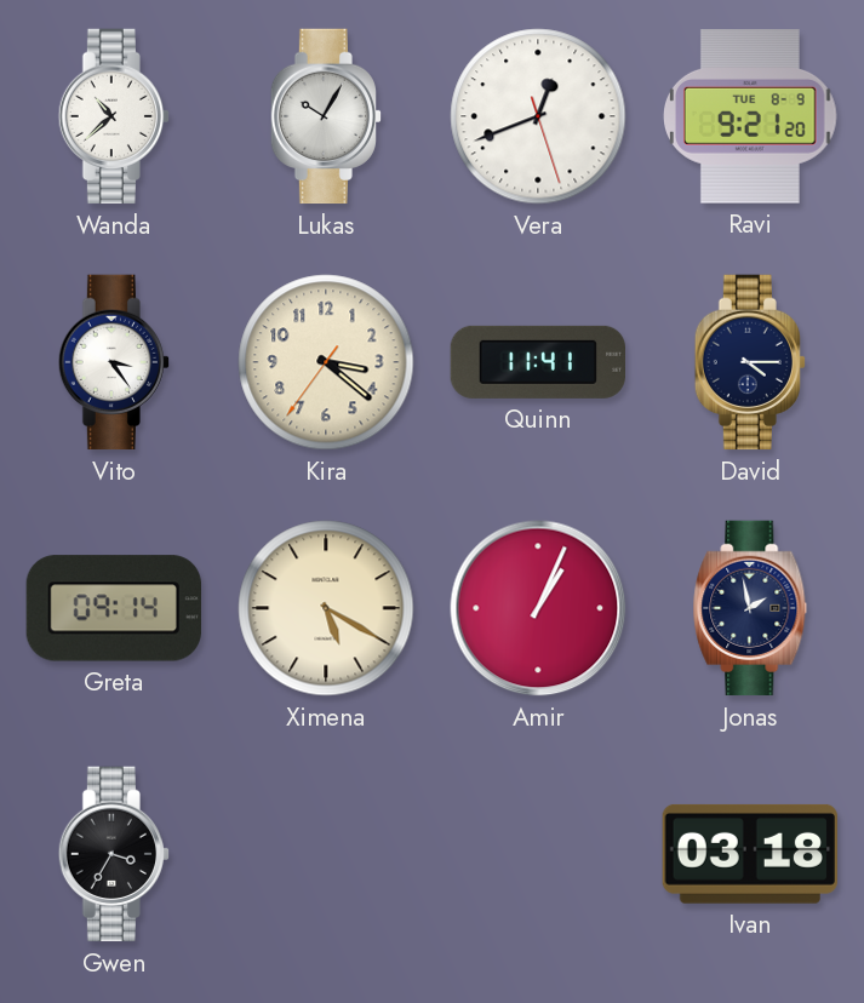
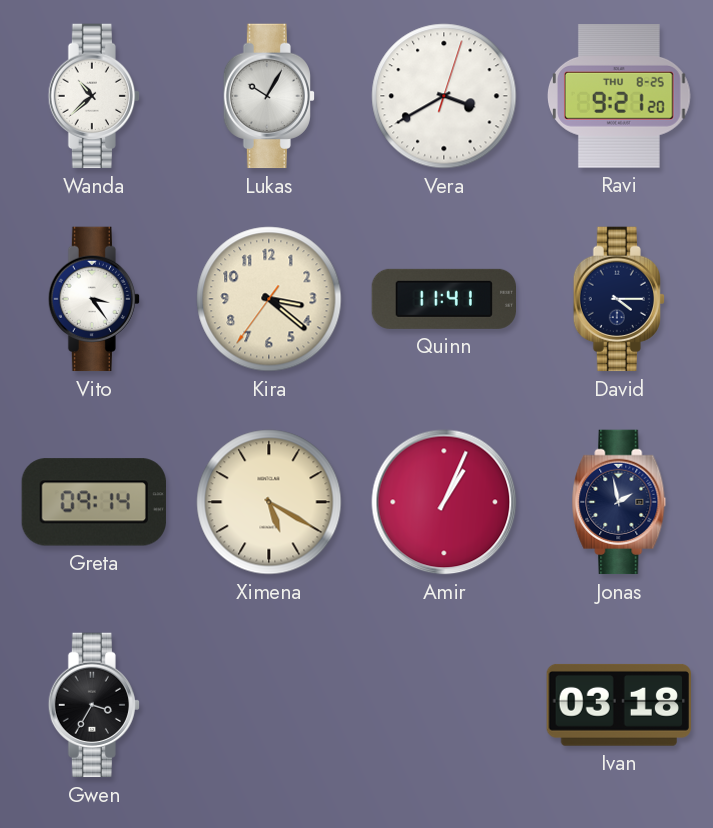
Vera: 12:41 -> 3:40 (444, 96)
Ravi date: TUE 8-9 -> THU 8-25 (620, 97)
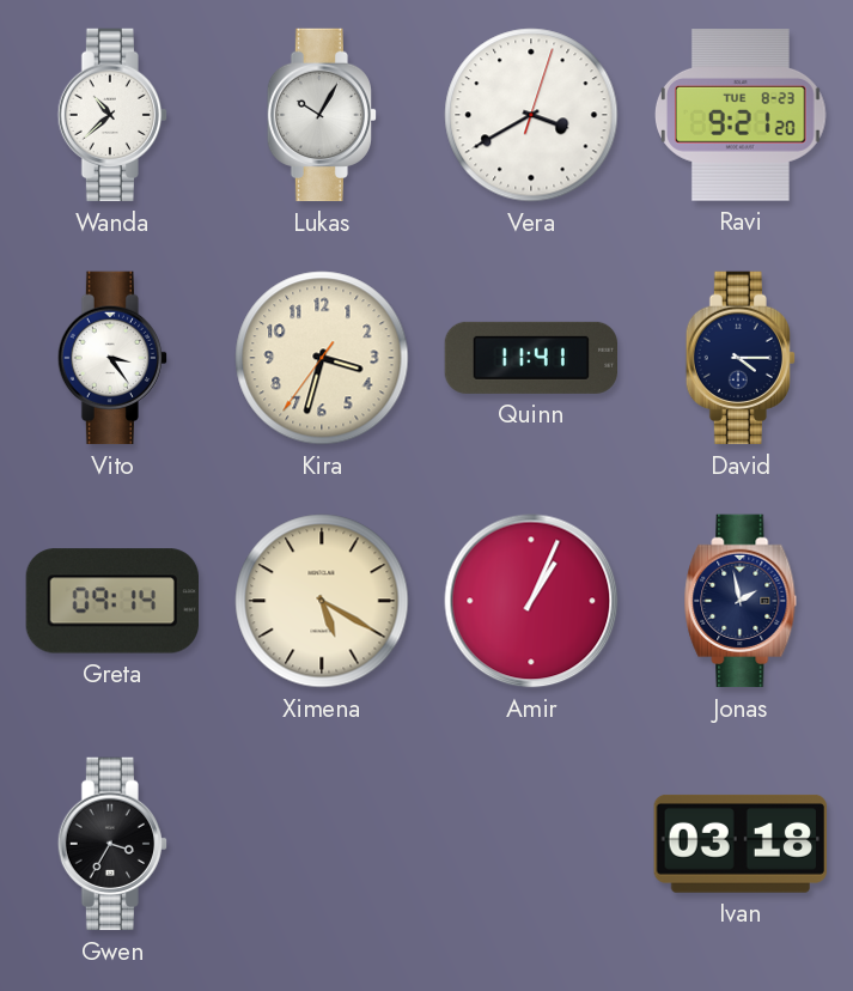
Ravi date: THU 8-25 -> TUE 8-23 (742, 116)
Kira: 3:21 -> 3:32 (322, 358)
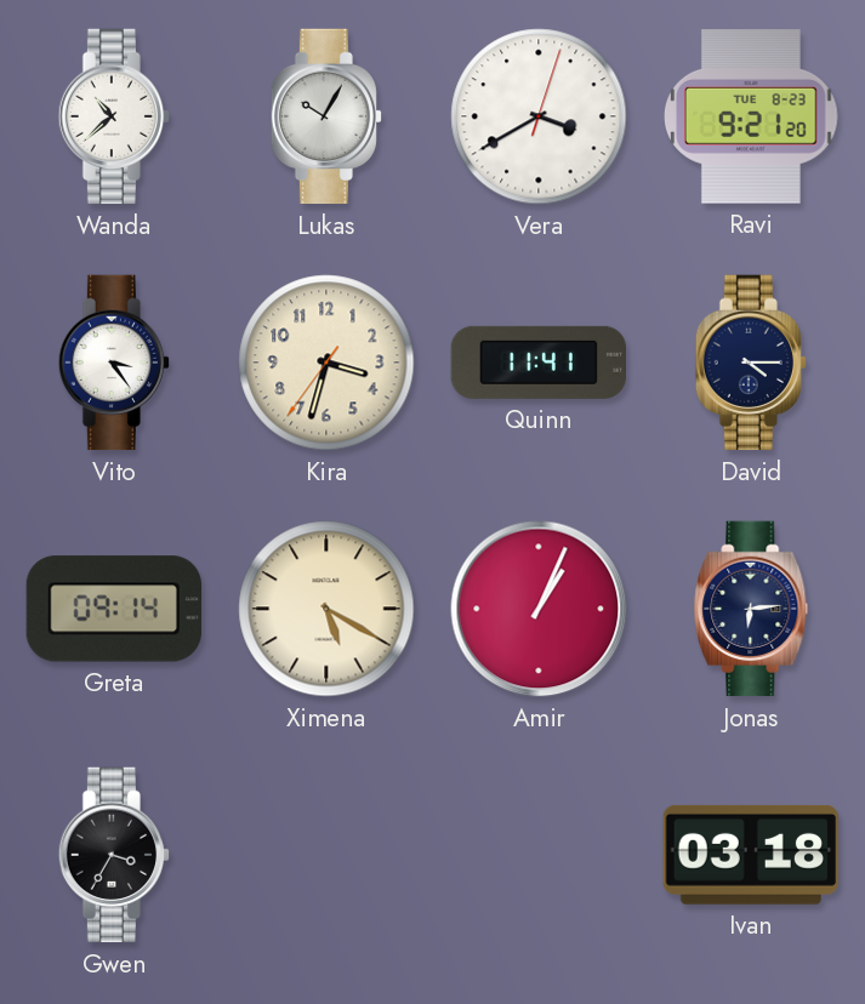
Jonas: 1:58 -> 6:14 (751, 609)
